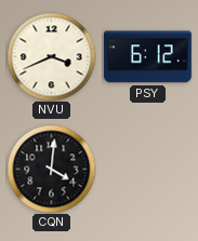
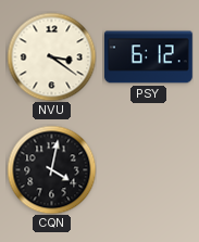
NVU: 3:41 -> 3:21 (51, 56)
CQN: 4:01 -> 4:02 (51, 169)
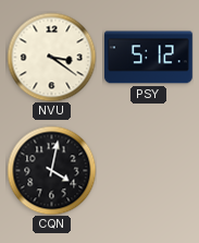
PSY: 6:12 -> 5:12 (148, 58)
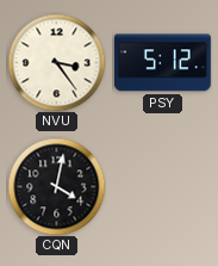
NVU: 3:21 -> 3:24 (56, 62)
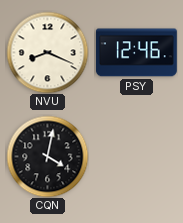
NVU: 3:24 -> 8:19 (47, 52)
PSY: 5:12 -> 12:46 (136, 53)
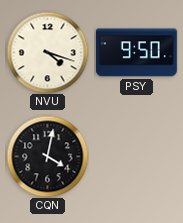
NVU: 8:19 -> 4:18 (47, 52)
PSY: 12:46 -> 9:50 (136, 53)
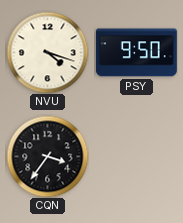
CQN: 4:02 -> 3:36 (47, 156)
